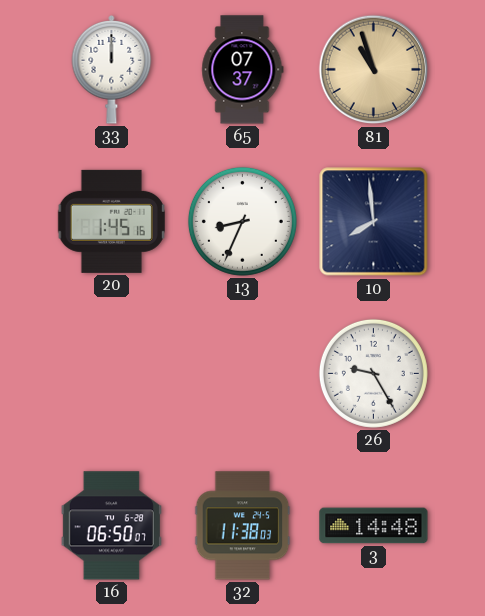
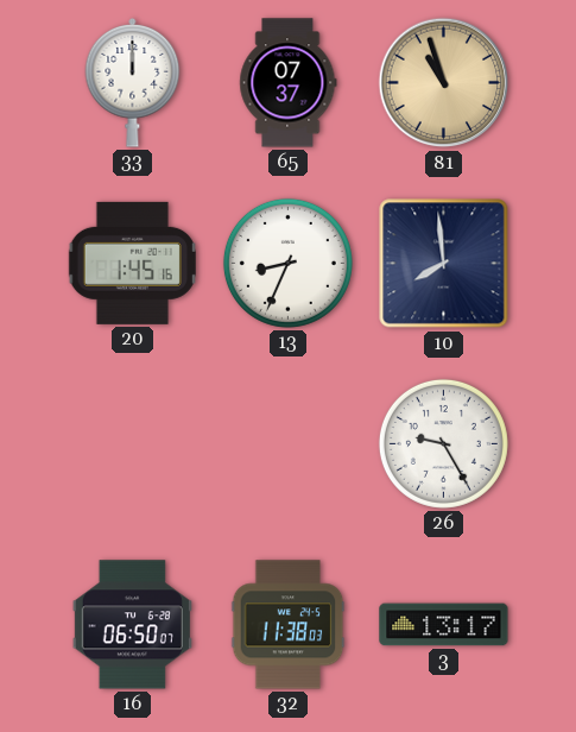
3: 14:48 -> 13:17 (444, 625)
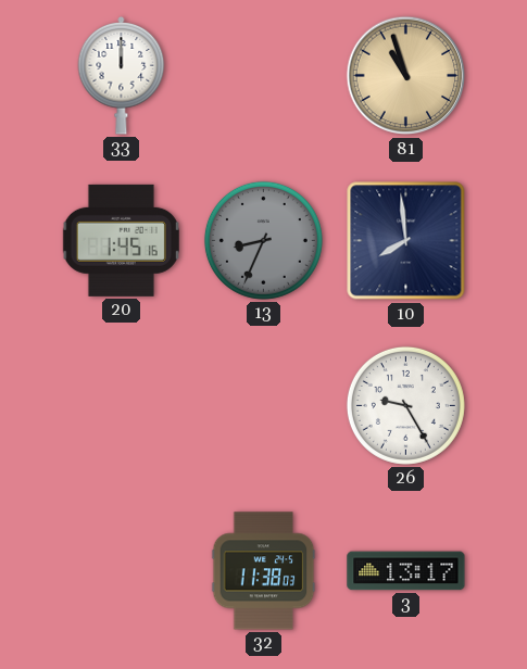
65: 07:37 -> none (289, 83)
13 dial: white -> grey (263, 240)
16: 06:50 -> none (132, 625)
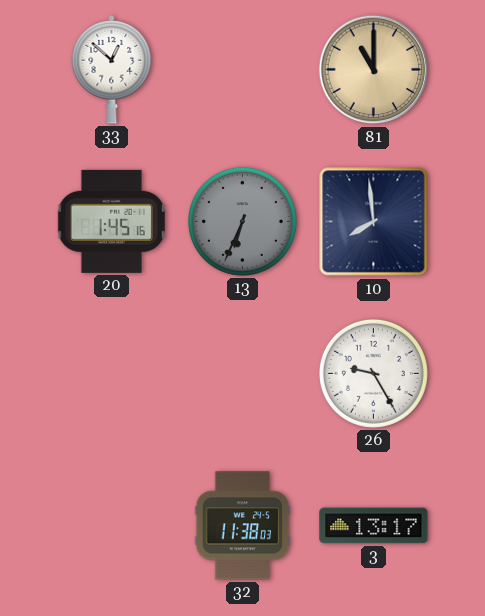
33: 12:00 -> 12:52 (112, 70)
81: 10:57 -> 11:00 (374, 70)
13: 8:34 -> 6:34 (242, 221)
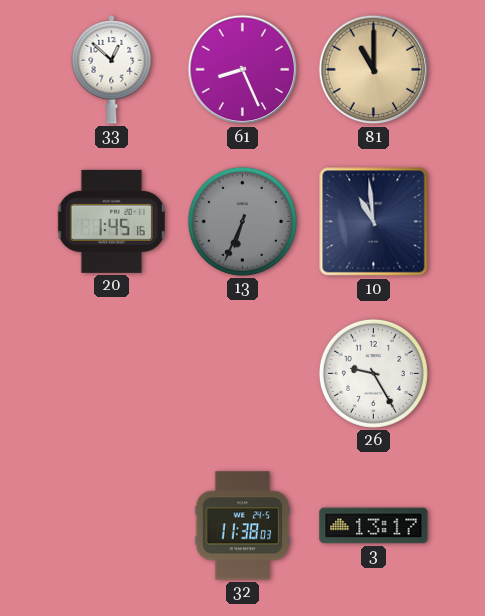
61: none -> 8:26 (243, 70)
10: 7:59 -> 10:59 (374, 222)
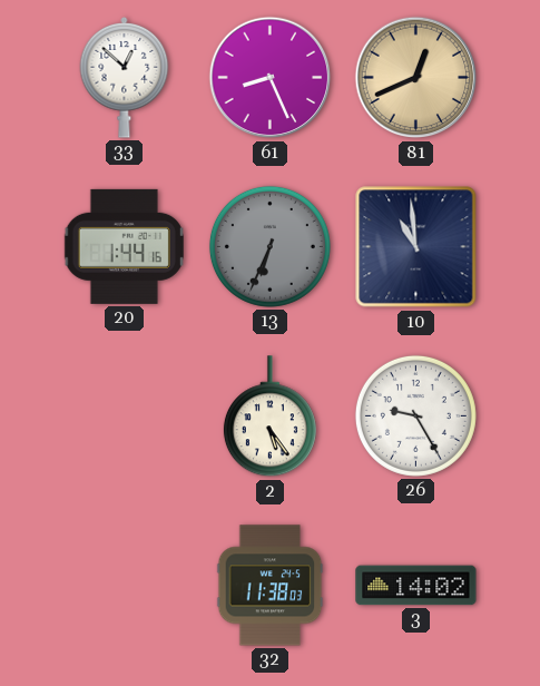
81: 11:00 -> 12:41 (416, 78)
20: 1:45 -> 1:44 (124, 246)
2: none -> 5:24 (269, 416)
3: 13:17 -> 14:02 (416, 586)
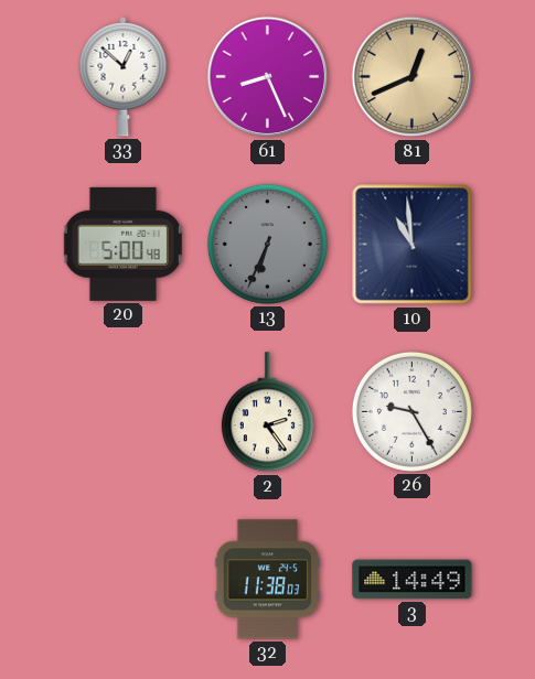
20: 1:44 -> 5:00 (122, 244)
2: 5:24 -> 2:24 (267, 412)
3: 14:02 -> 14:49 (413, 580)
